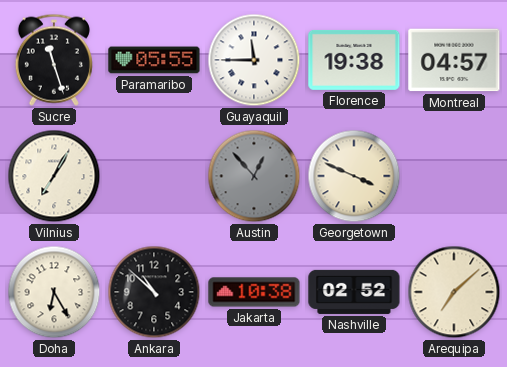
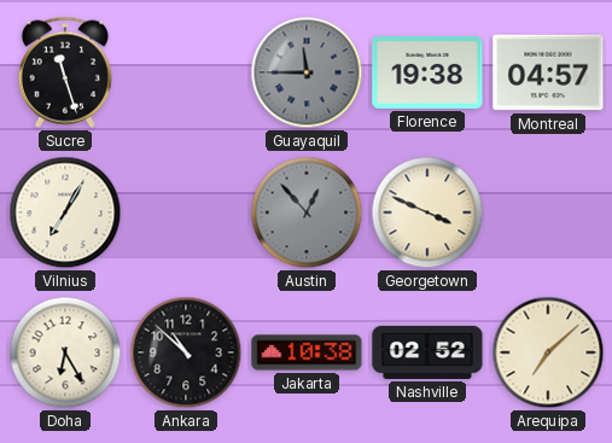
Paramaribo: 05:55 -> none (154, 60)
Guayaquil dial: white -> grey (307, 72)
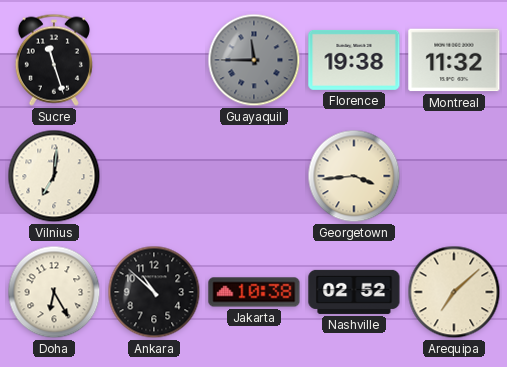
Montreal: 04:57 -> 11:32 (454, 60)
Vilnius: 7:05 -> 7:01 (54, 176)
Austin: 12:53 -> none (307, 212)
Georgetown: 3:49 -> 3:44 (354, 176)
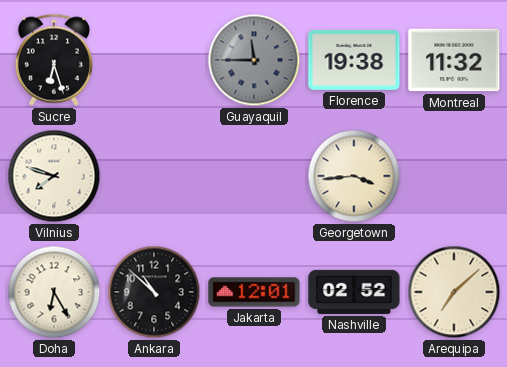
Sucre: 11:27 -> 6:27 (54, 60)
Vilnius: 7:01 -> 7:48 (54, 176)
Jakarta: 10:38 -> 12:01 (254, 292)
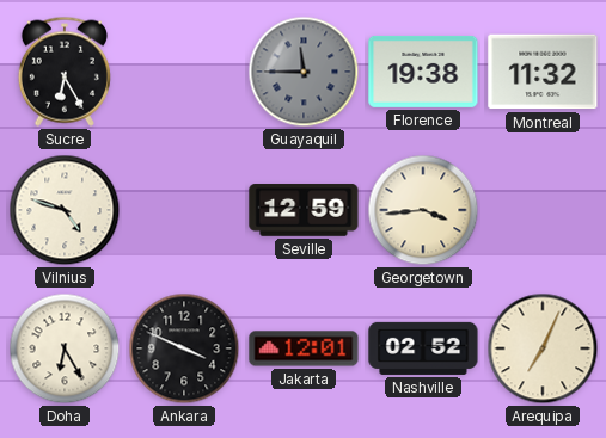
Sucre: 6:27 -> 6:25 (65, 72)
Vilnius: 7:48 -> 4:48 (65, 210)
Seville: none -> 12:59 (304, 210)
Ankara: 10:52 -> 3:49 (184, 348)
Arequipa: 7:08 -> 7:04 (543, 348)
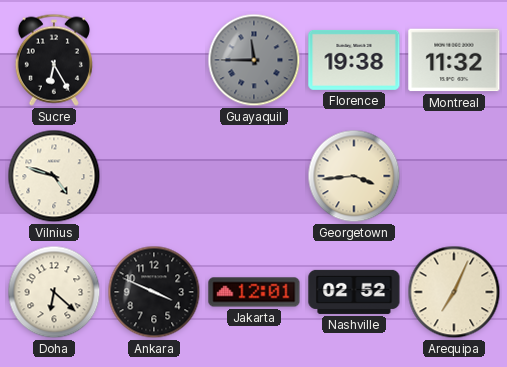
Seville: 12:59 -> none (304, 210)
Doha: 6:25 -> 6:22 (54, 292)
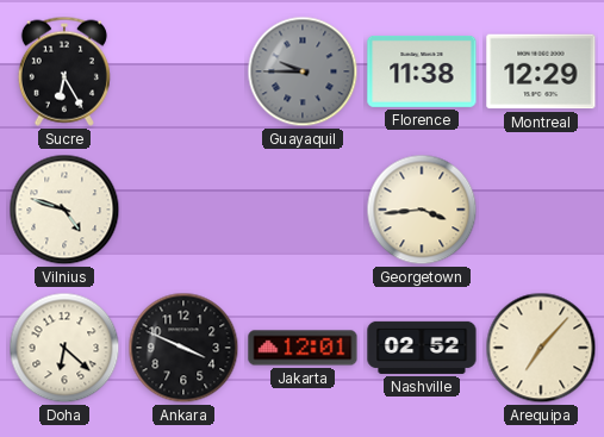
Guayaquil: 11:45 -> 9:45 (303, 71)
Florence: 19:38 -> 11:38 (422, 71)
Montreal: 11:32 -> 12:29 (541, 71)
Arequipa: 7:04 -> 7:07 (541, 348)
